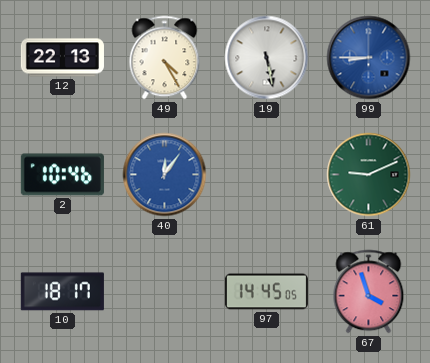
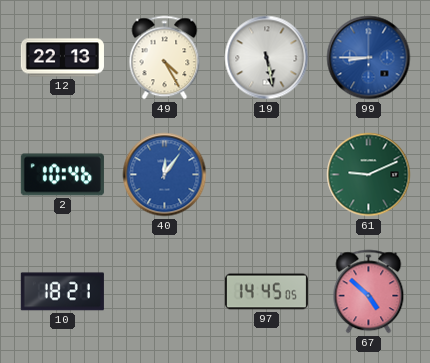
10: 18:17 -> 18:21 (62, 292)
67: 3:57 -> 4:52 (369, 292)
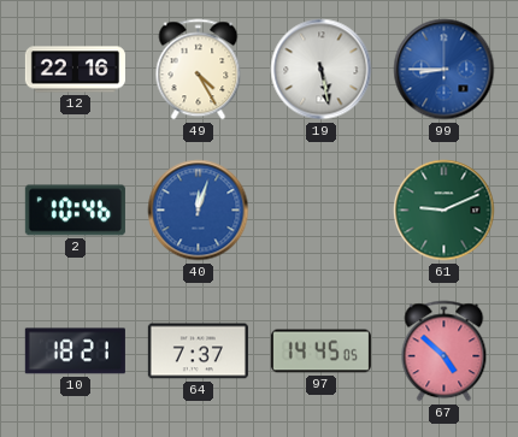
12: 22:13 -> 22:16 (75, 70)
40: 12:06 -> 12:03 (199, 211)
64: none -> 7:37 (198, 352)
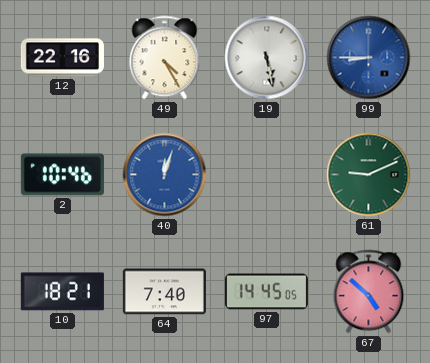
64: 7:37 -> 7:40 (164, 292)
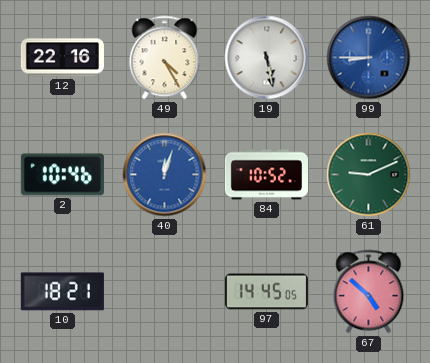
84: none -> 10:52 (266, 175)
64: 7:40 -> none (164, 292)
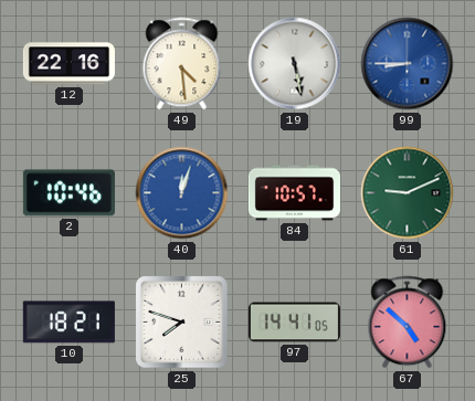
49: 4:25 -> 4:29 (182, 64)
84: 10:52 -> 10:57 (294, 193)
25: none -> 7:48 (182, 323)
97: 14:45 -> 14:41 (294, 323)
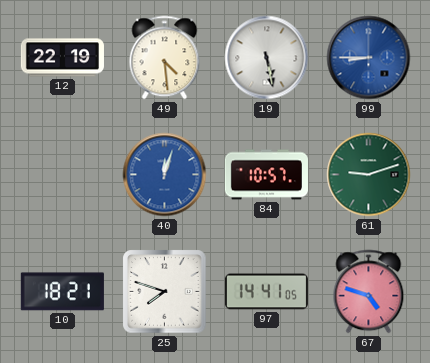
12: 22:16 -> 22:19 (62, 58)
2: 10:46 -> none (68, 193)
61: 9:11 -> 9:12 (369, 175)
67: 4:52 -> 4:48 (369, 292)
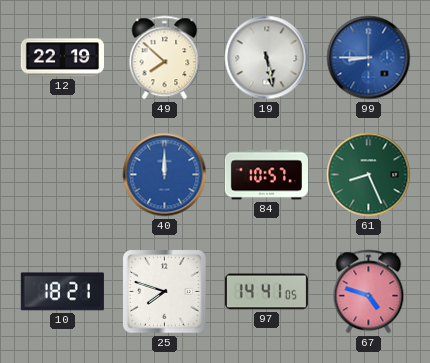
49: 4:29 -> 7:52 (165, 58)
40: 12:03 -> 12:00 (165, 175)
61: 9:12 -> 8:26 (369, 175)
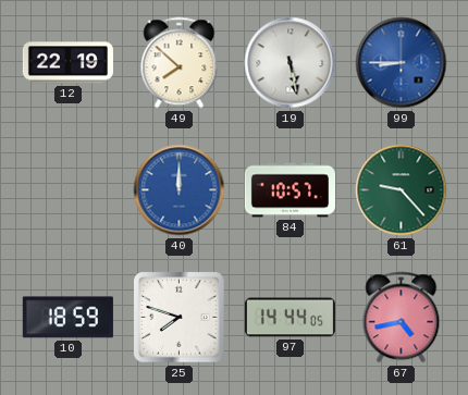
61: 8:26 -> 9:23 (402, 190)
10: 18:21 -> 18:59 (67, 318)
97: 14:41 -> 14:44 (290, 318)
67: 4:48 -> 4:43 (402, 318)
